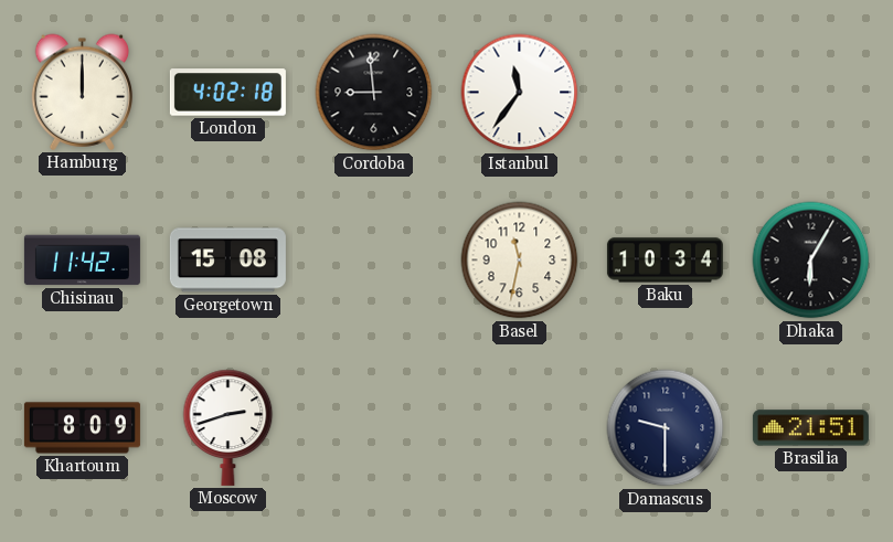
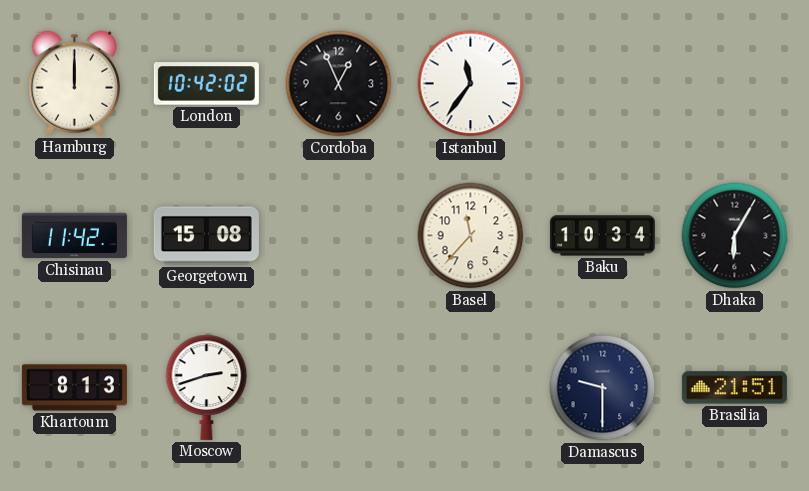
London: 4:02 -> 10:42 (206, 84)
Cordoba: 8:59 -> 12:56 (339, 84)
Basel: 11:32 -> 11:37 (471, 236)
Khartoum: 8:09 -> 8:13 (74, 388)
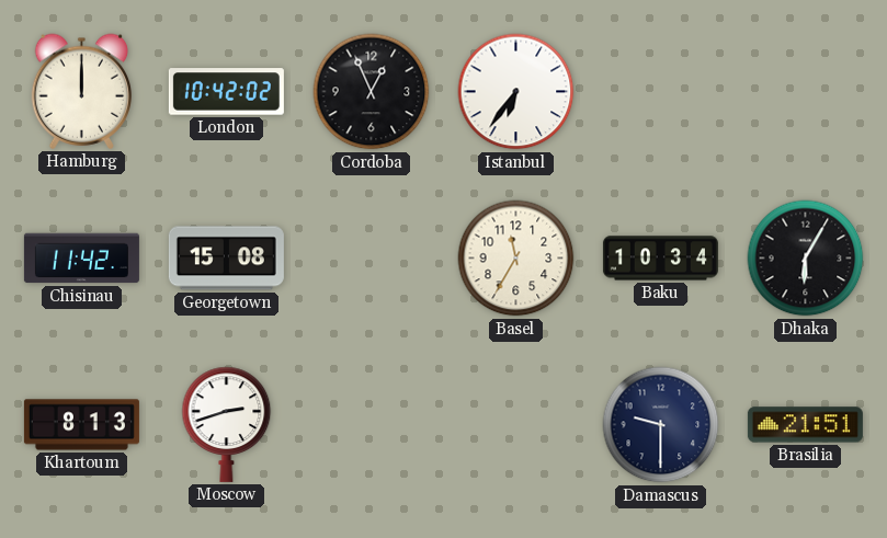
Istanbul: 11:36 -> 6:36 (516, 92)
Basel: 11:37 -> 11:35 (516, 259)
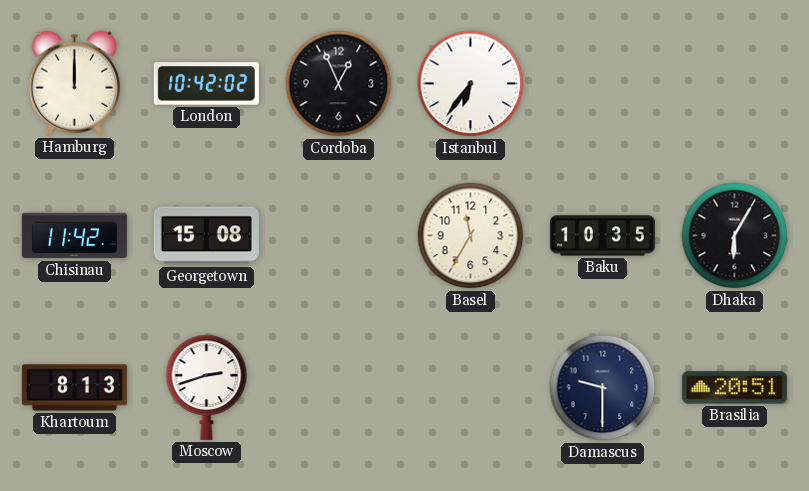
Baku: 10:34 -> 10:35 (602, 236)
Brasilia: 21:51 -> 20:51 (734, 388)
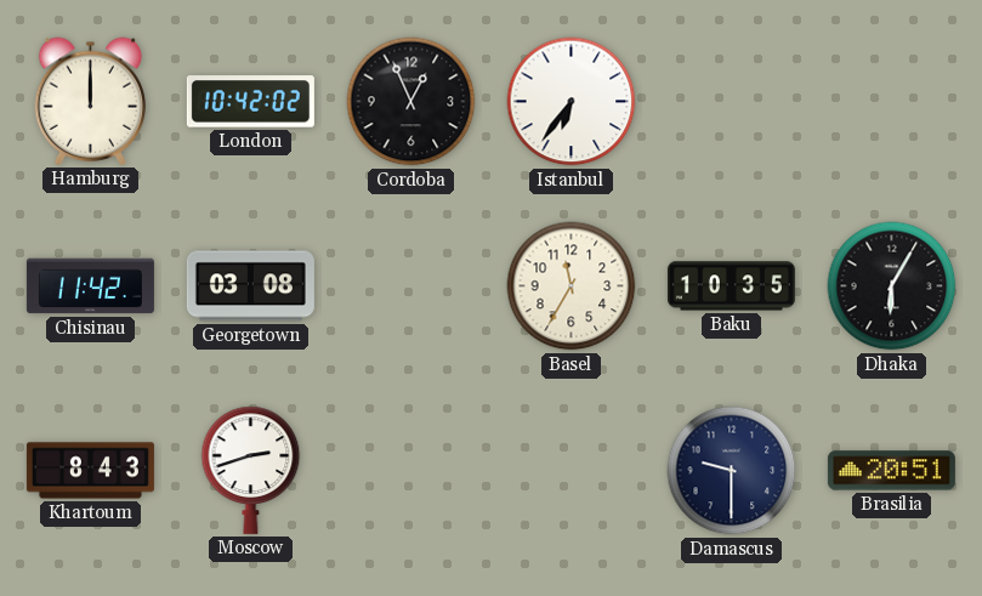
Georgetown: 15:08 -> 03:08 (250, 286)
Khartoum: 8:13 -> 8:43 (90, 471)
